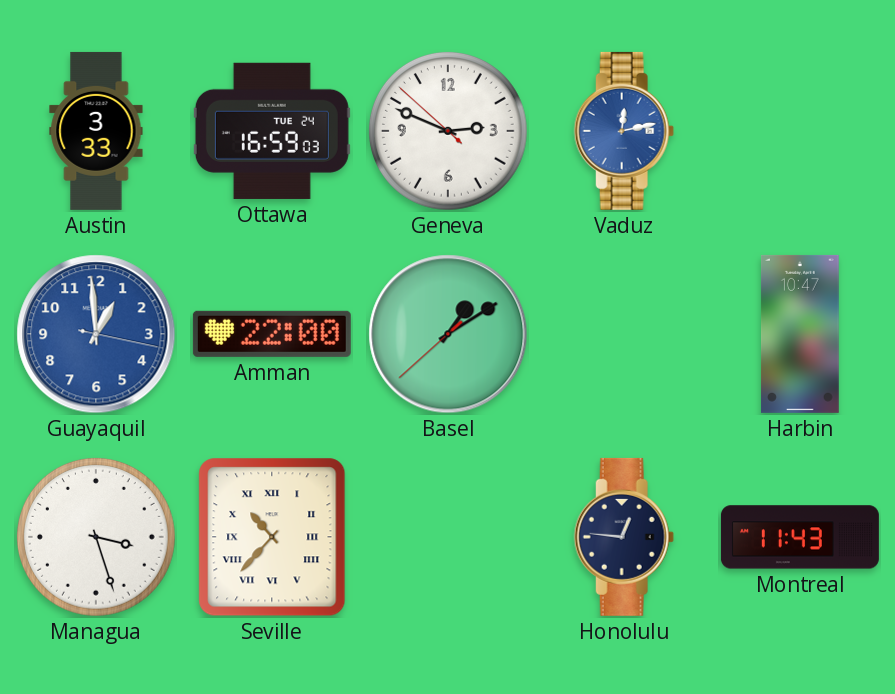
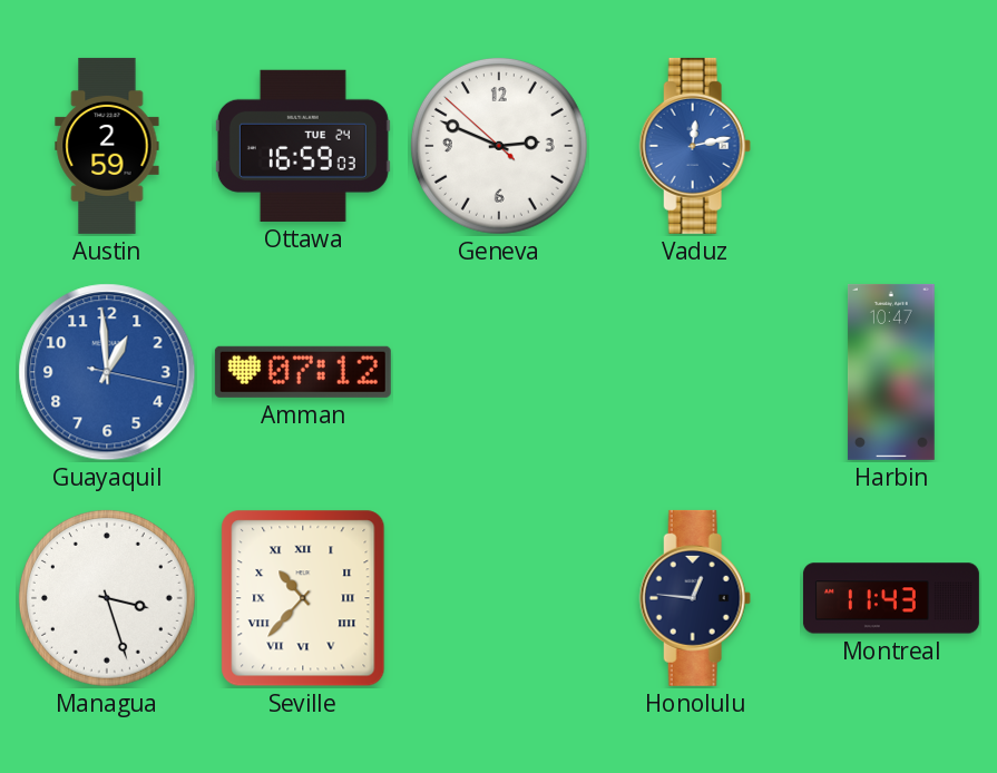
Austin: 3:33 -> 2:59 (107, 146)
Amman: 22:00 -> 07:12 (303, 372)
Basel: 1:09 -> none (448, 334)
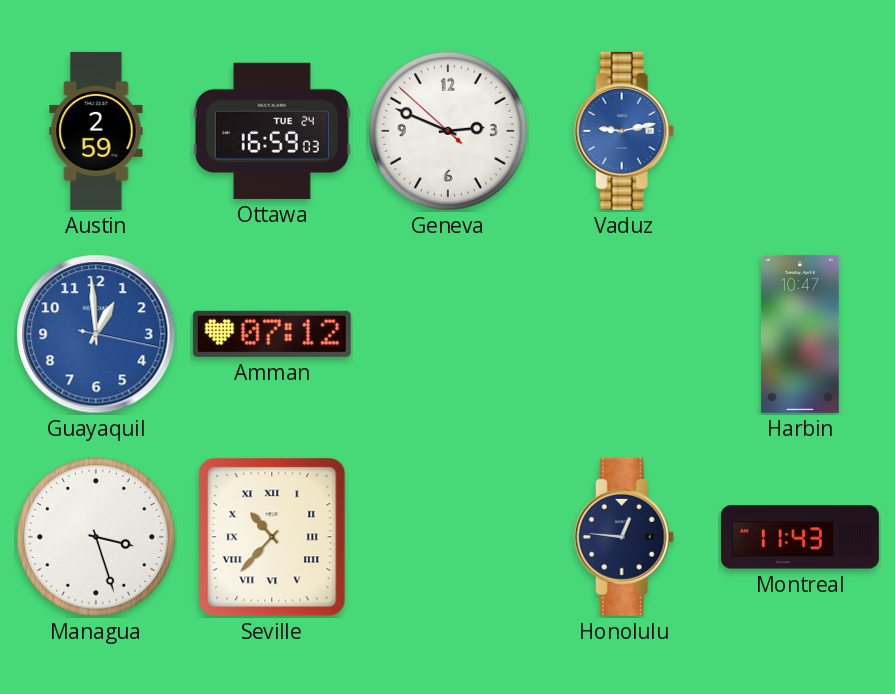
Vaduz: 12:13 -> 9:13 (624, 131)
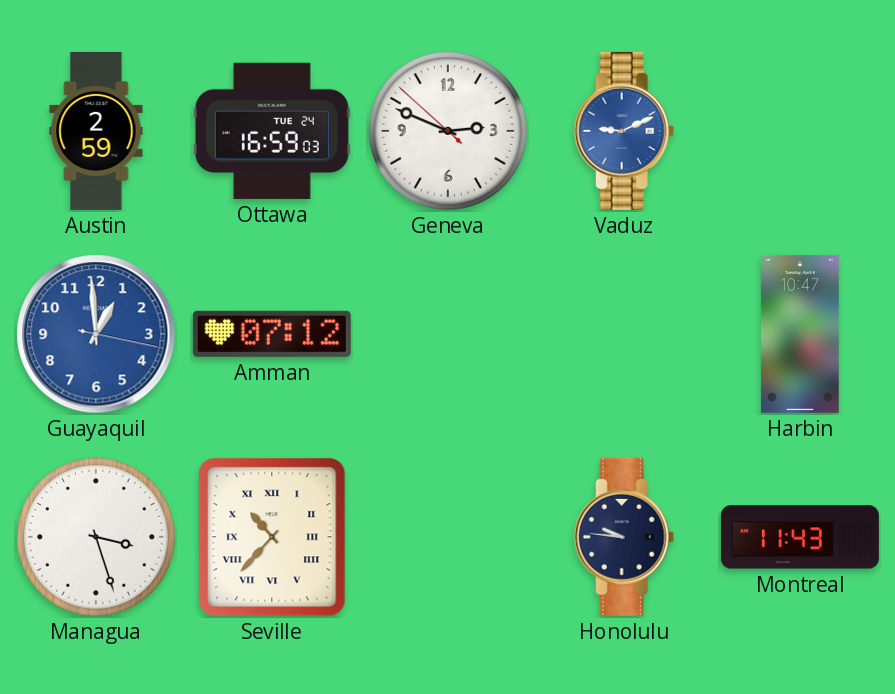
Vaduz: 9:13 -> 9:11 (624, 131)
Honolulu: 12:46 -> 9:46 (624, 537)
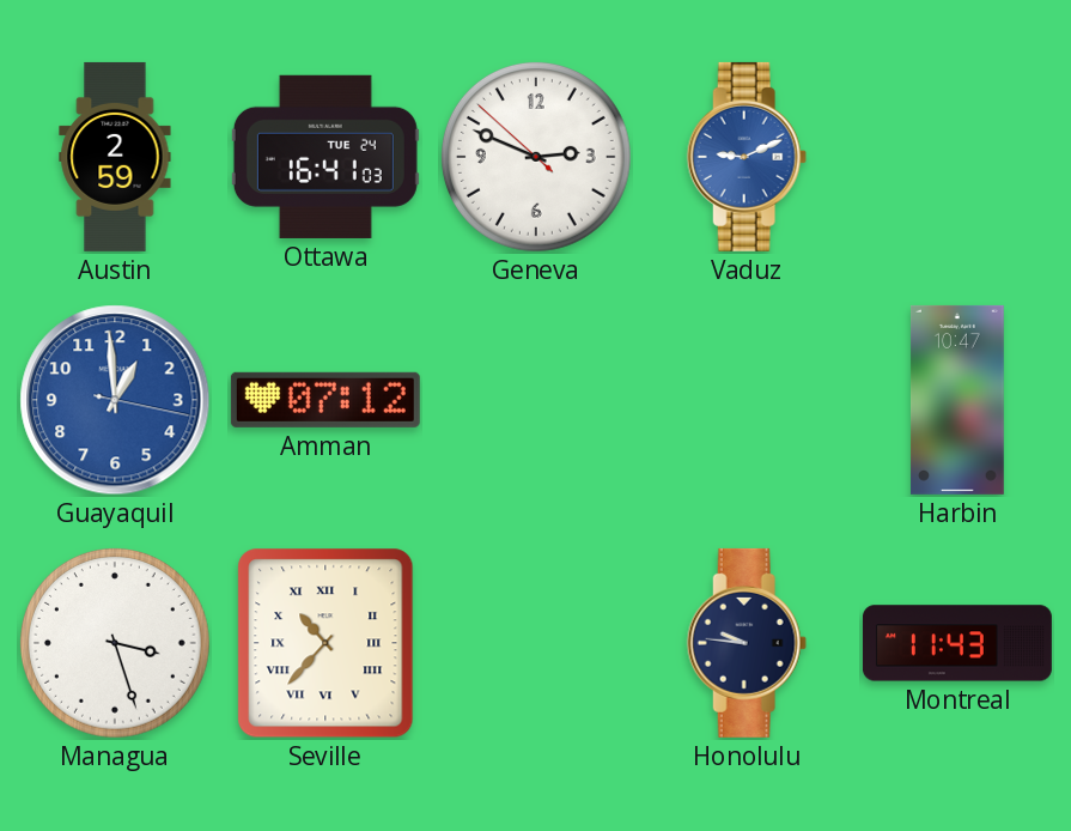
Ottawa: 16:59 -> 16:41 (325, 157)
